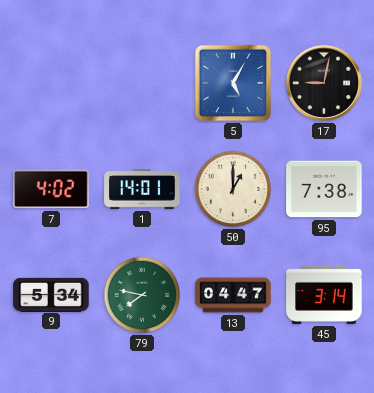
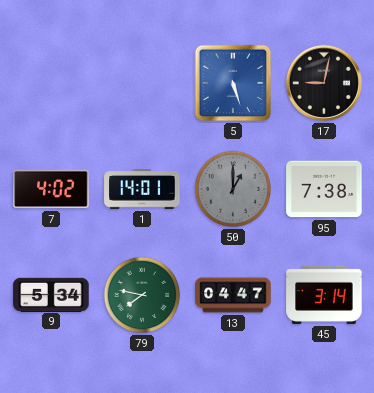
5: 5:05 -> 5:27 (233, 83)
50 dial: cream -> grey (233, 189)
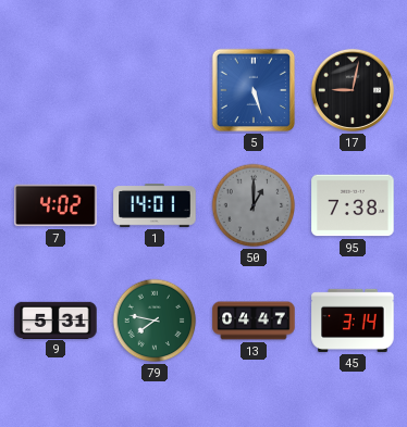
9: 5:34 -> 5:31 (55, 319)
